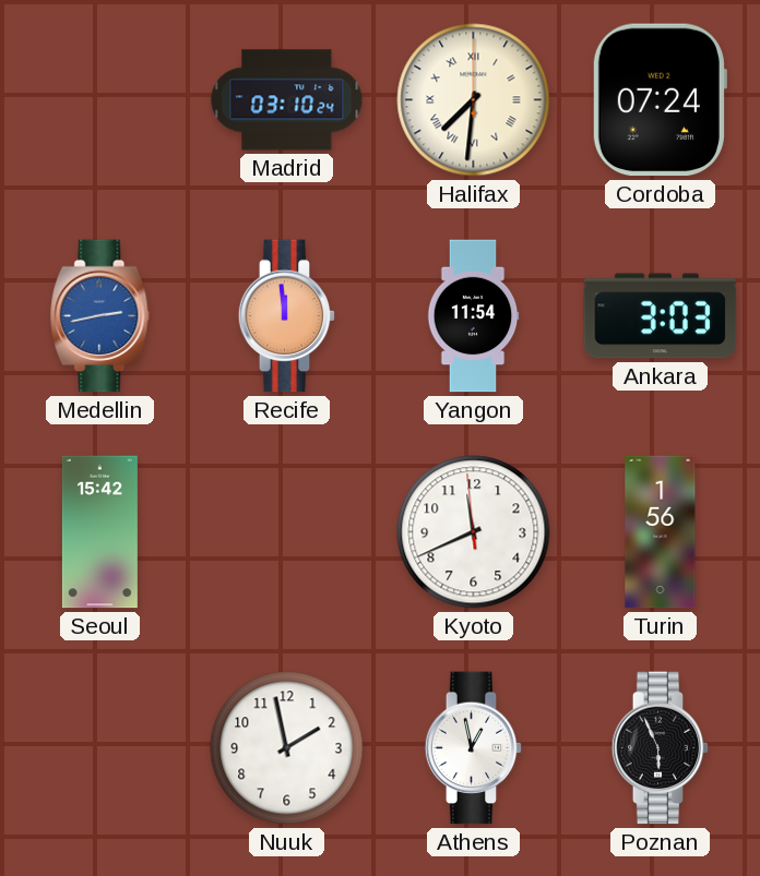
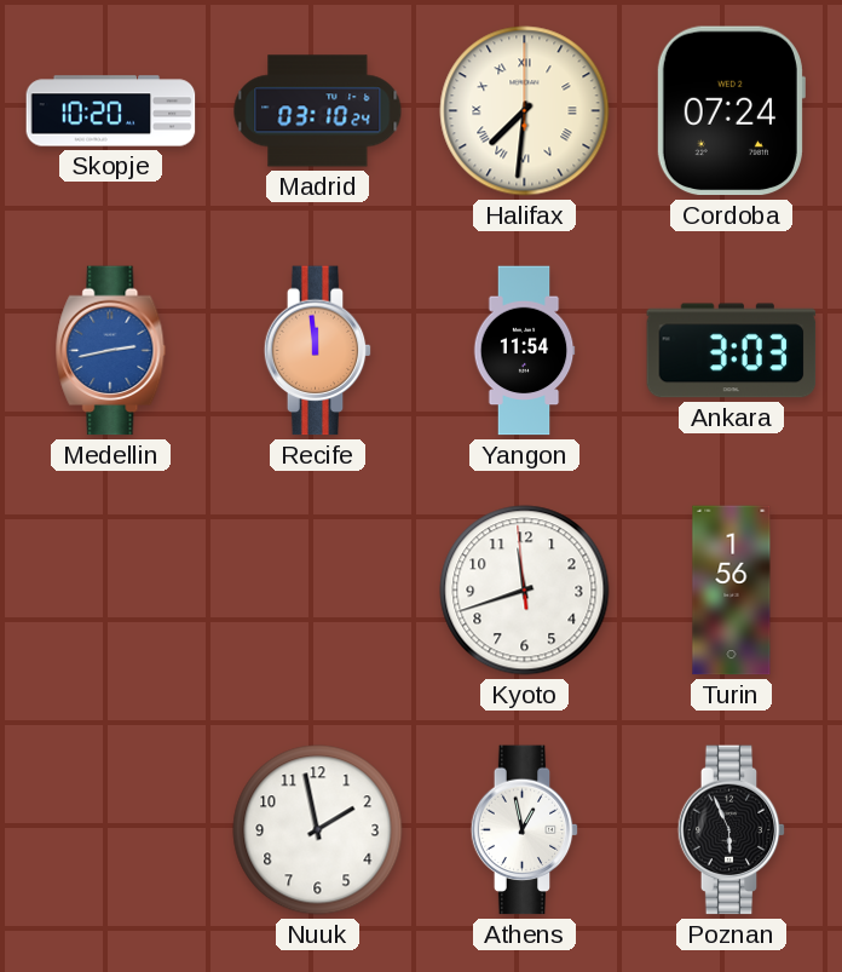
Skopje: none -> 10:20 (111, 111)
Seoul: 15:42 -> none (99, 532)
Kyoto: 11:40 -> 11:41 (525, 591)
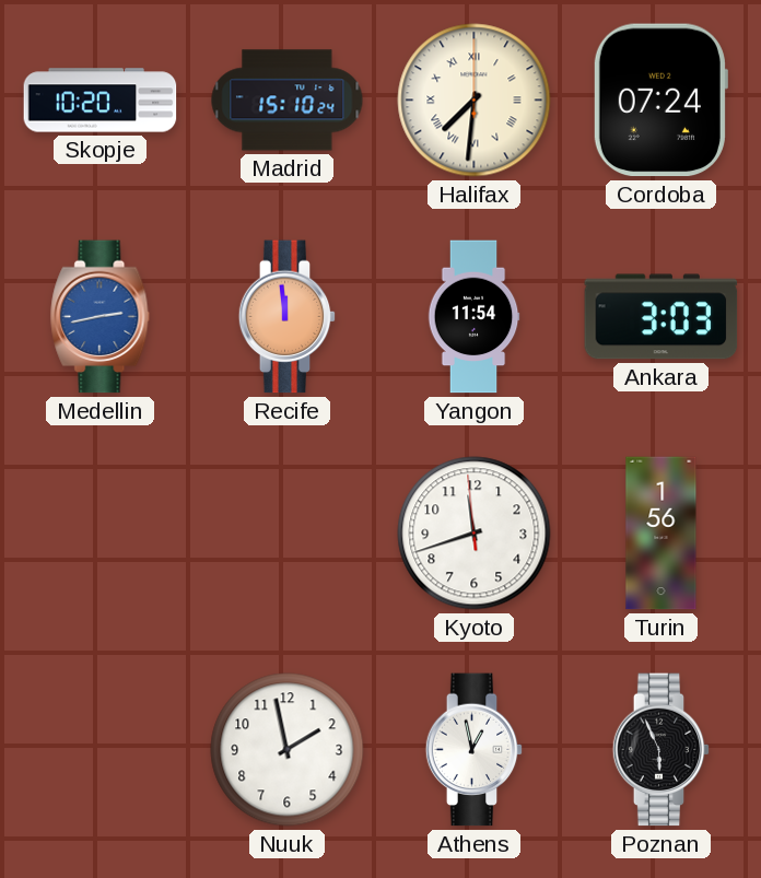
Madrid: 03:10 -> 15:10 (288, 101)
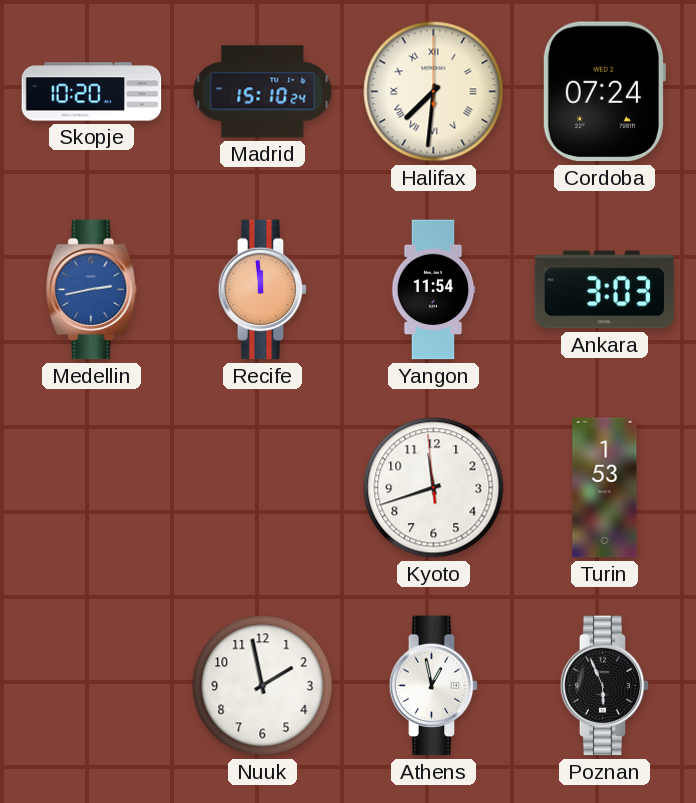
Turin: 1:56 -> 1:53 (605, 488)
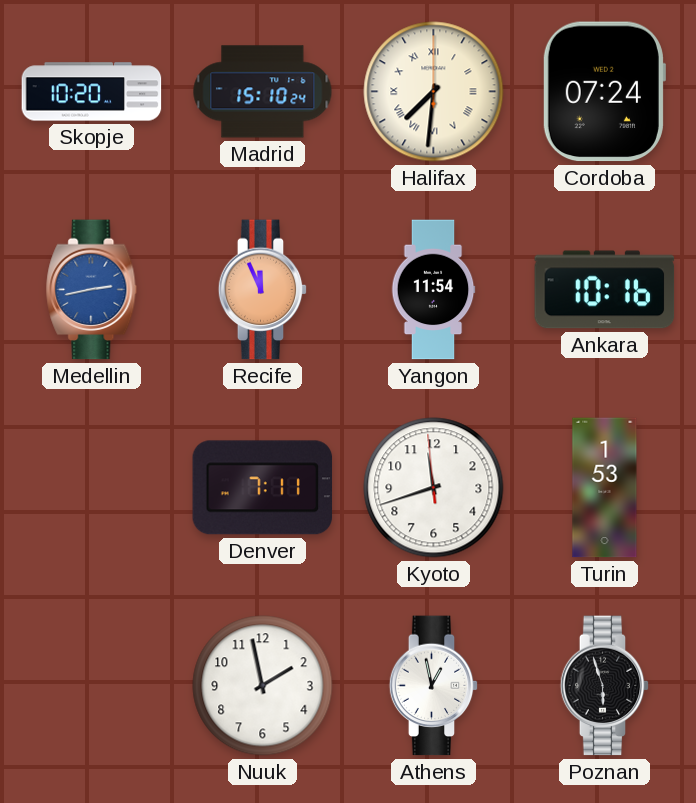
Recife: 11:59 -> 11:56 (263, 290)
Ankara: 3:03 -> 10:16 (605, 290)
Denver: none -> 7:11 (263, 488)
Poznan: 5:56 -> 5:57 (605, 686)
